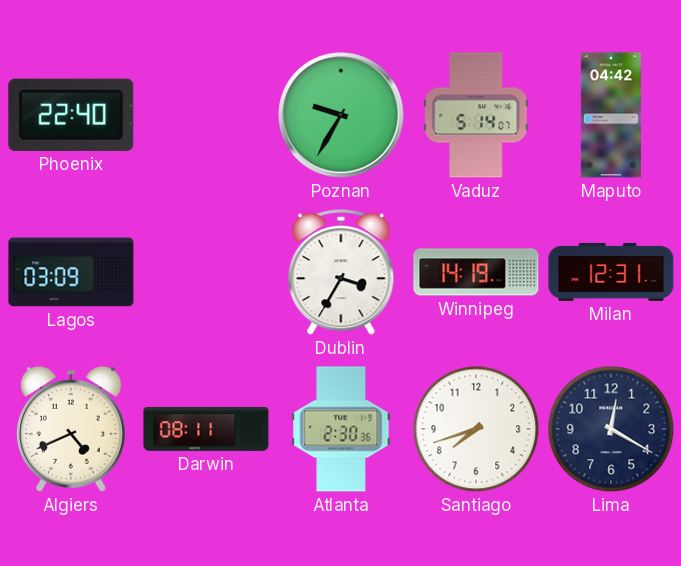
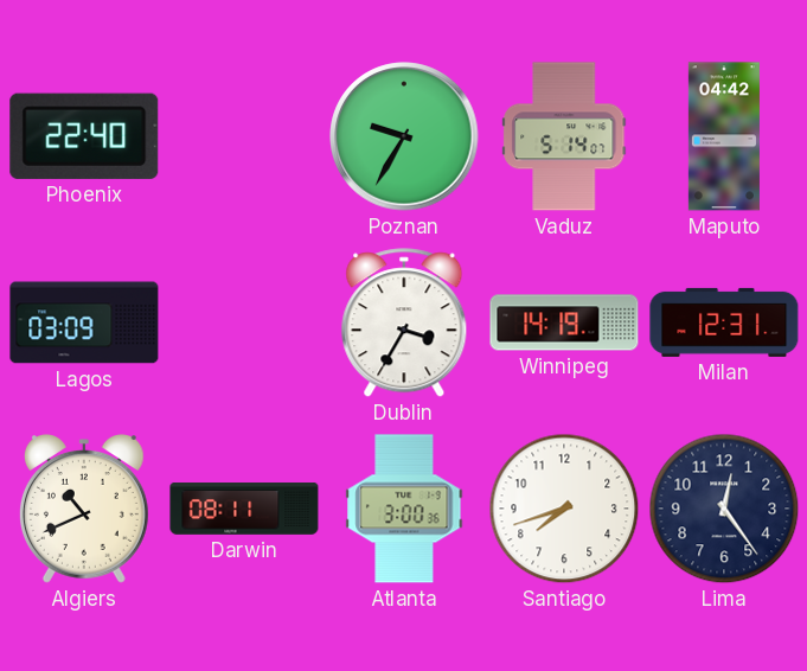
Algiers: 4:41 -> 10:41 (84, 509)
Atlanta: 2:30 -> 3:00 (404, 509)
Lima: 12:20 -> 12:24 (724, 509)
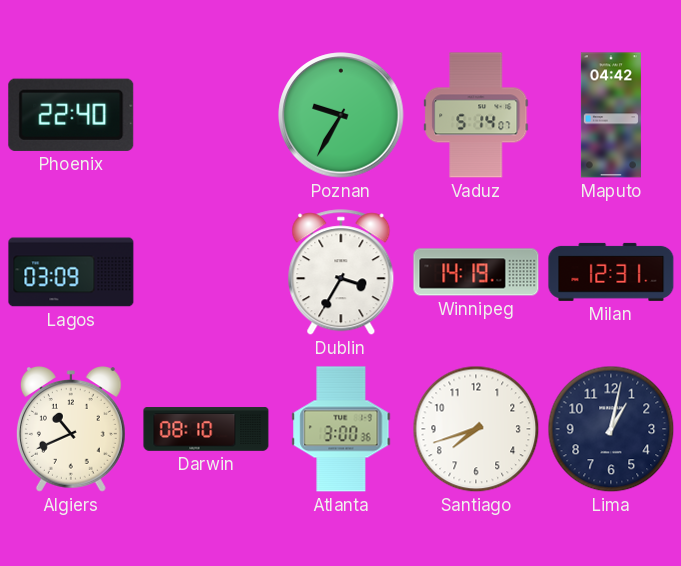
Darwin: 08:11 -> 08:10 (206, 429)
Lima: 12:24 -> 1:02 (611, 429)
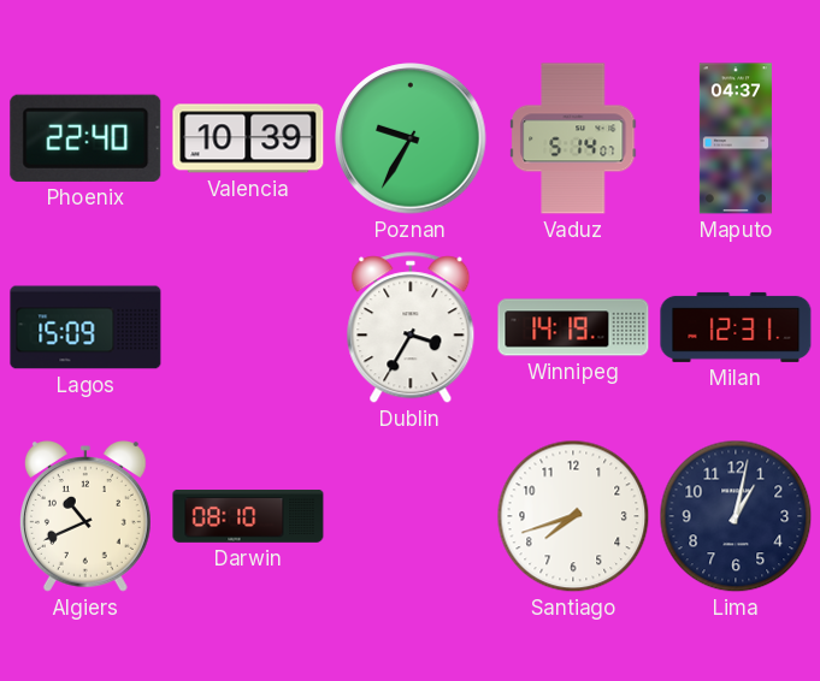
Valencia: none -> 10:39 (248, 138)
Maputo: 04:42 -> 04:37 (736, 138)
Lagos: 03:09 -> 15:09 (85, 327)
Atlanta: 3:00 -> none (341, 429)
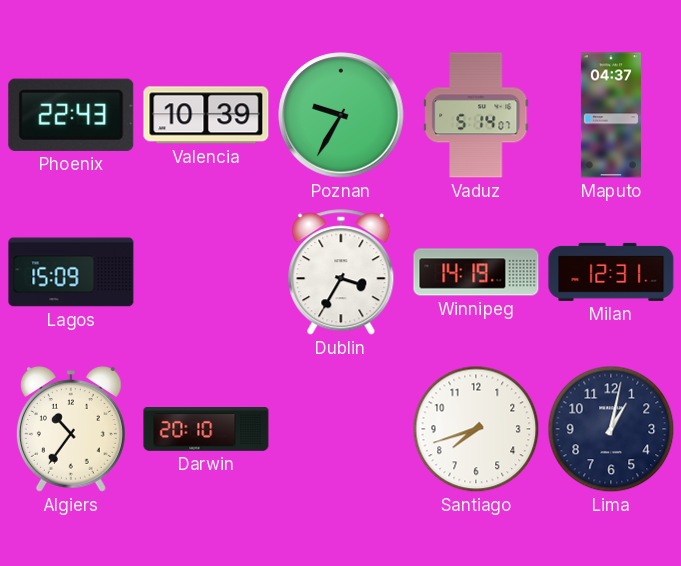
Phoenix: 22:40 -> 22:43 (71, 115)
Algiers: 10:41 -> 10:36 (71, 429)
Darwin: 08:10 -> 20:10 (206, 429)
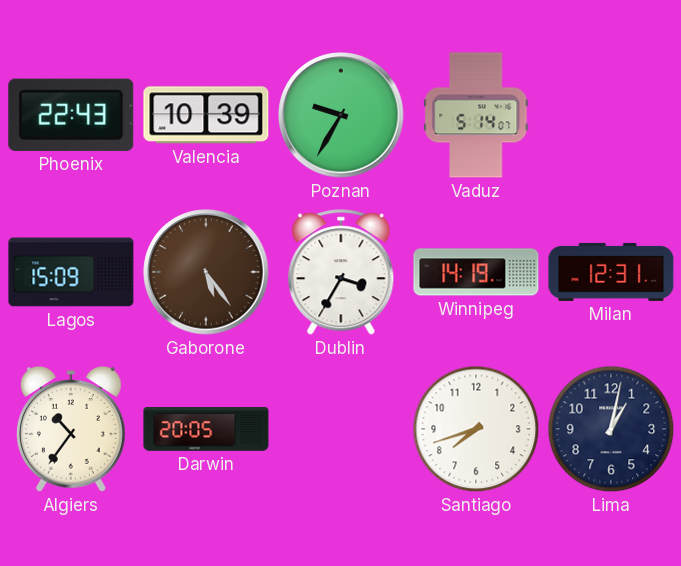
Maputo: 04:37 -> none (611, 115)
Gaborone: none -> 5:24 (206, 272)
Darwin: 20:10 -> 20:05 (206, 429)
